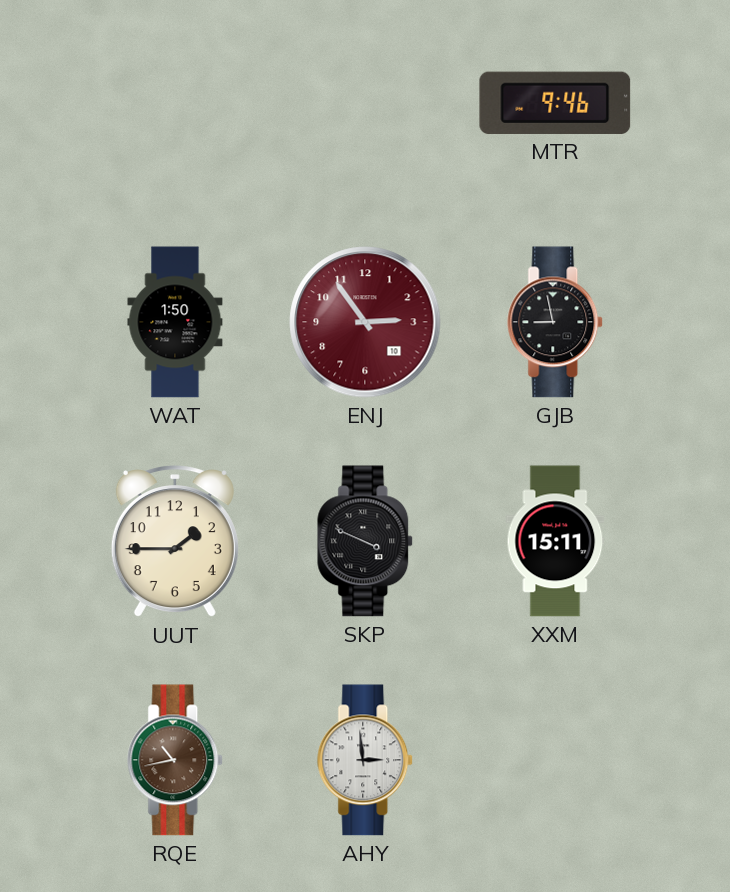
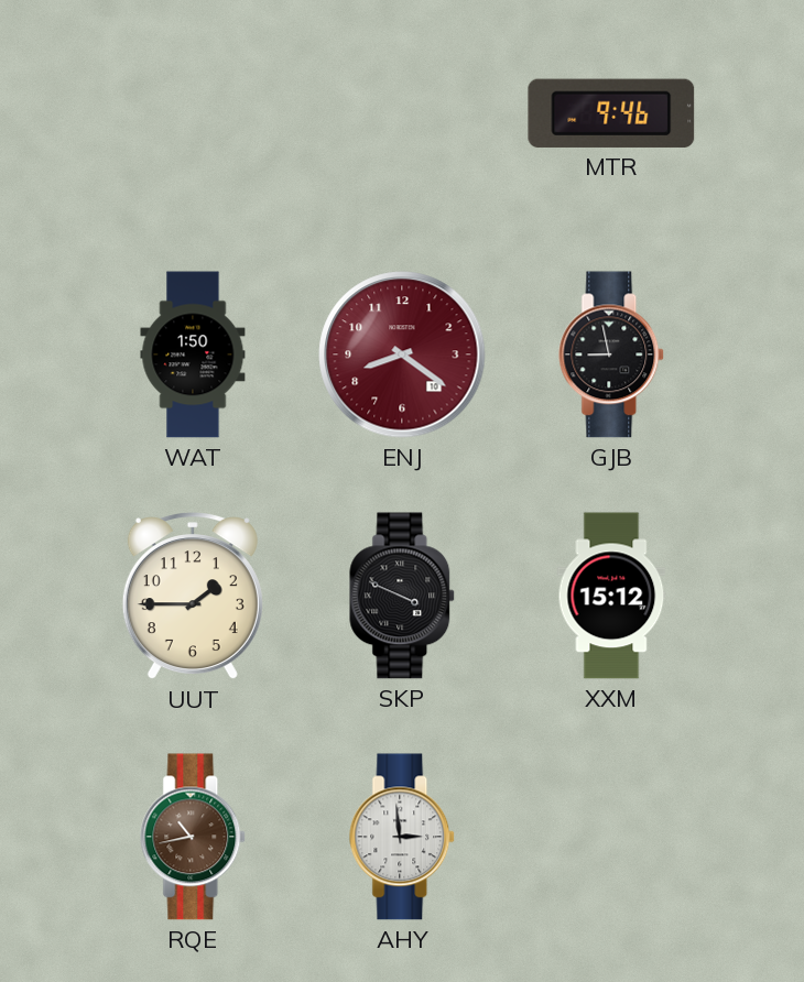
ENJ: 2:54 -> 8:21 (402, 354)
XXM: 15:11 -> 15:12 (611, 596)
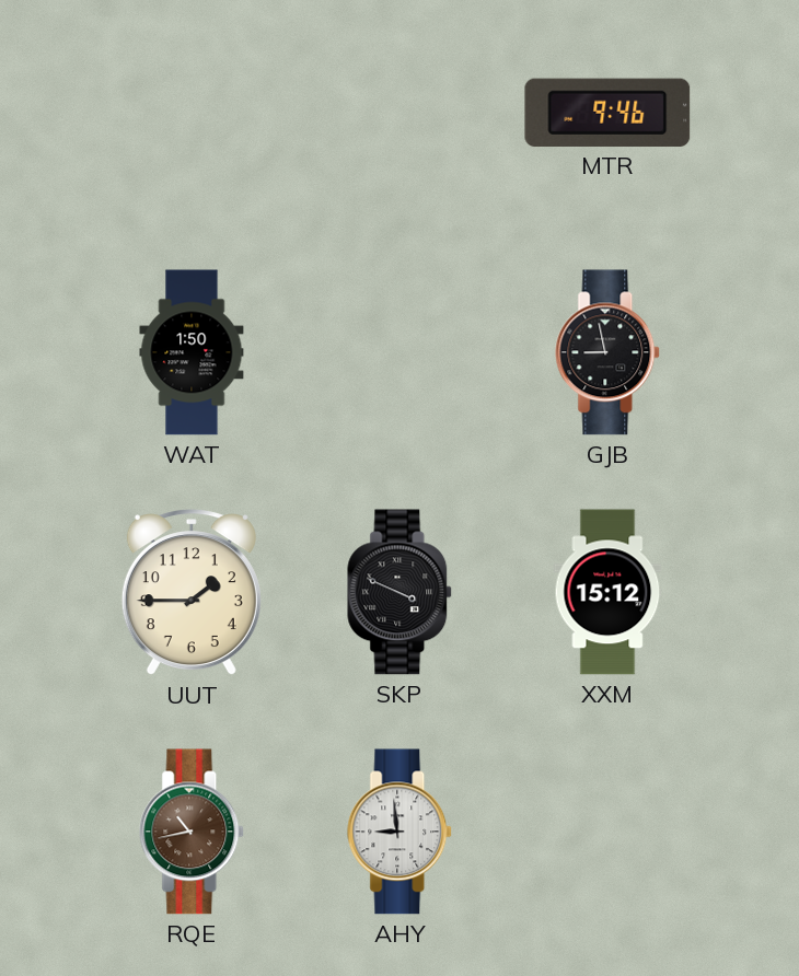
ENJ: 8:21 -> none (402, 354)
AHY: 2:59 -> 8:59 (401, 832)
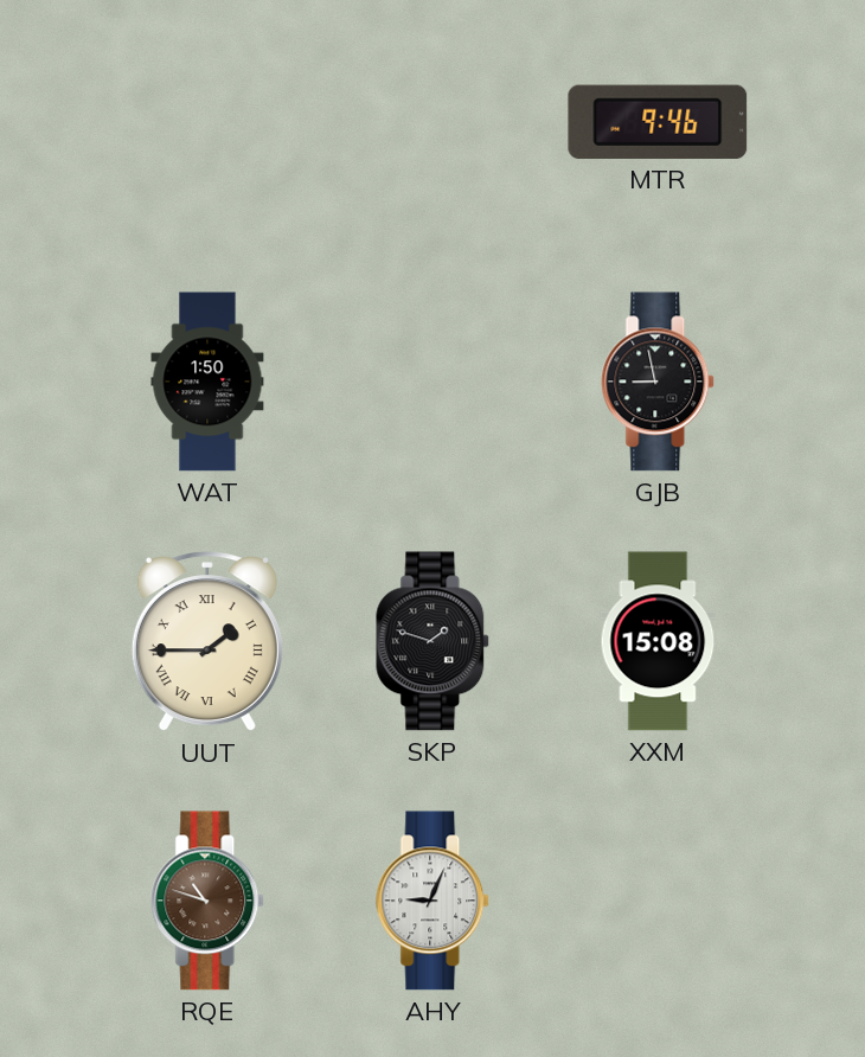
UUT numerals: Arabic -> Roman (207, 642)
SKP: 3:49 -> 1:48 (434, 641)
XXM: 15:12 -> 15:08 (658, 641)
RQE: 10:43 -> 10:48 (209, 901)
AHY: 8:59 -> 9:04 (434, 901)
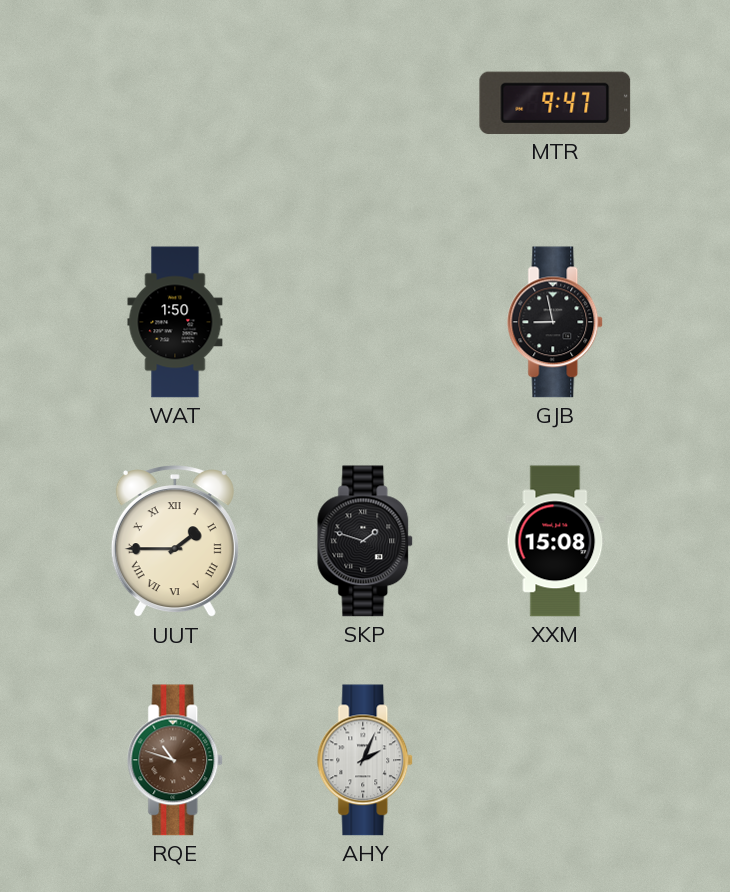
MTR: 9:46 -> 9:47 (555, 103)
AHY: 9:04 -> 2:04 (366, 760)
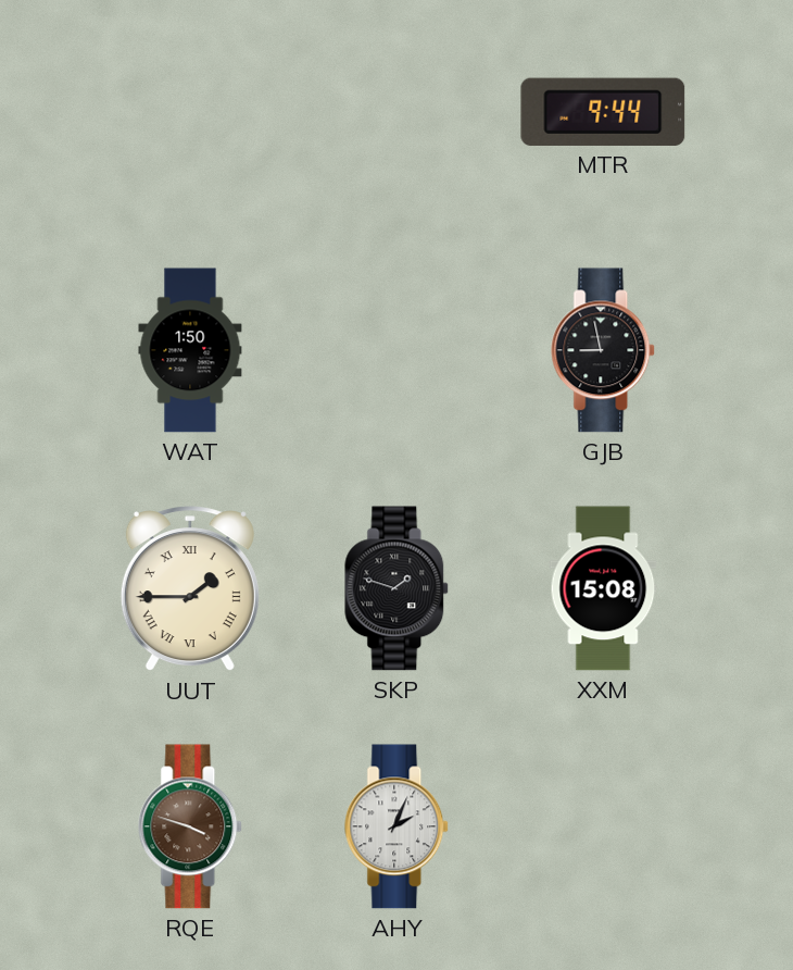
MTR: 9:47 -> 9:44 (603, 112)
RQE: 10:48 -> 3:48 (191, 826)
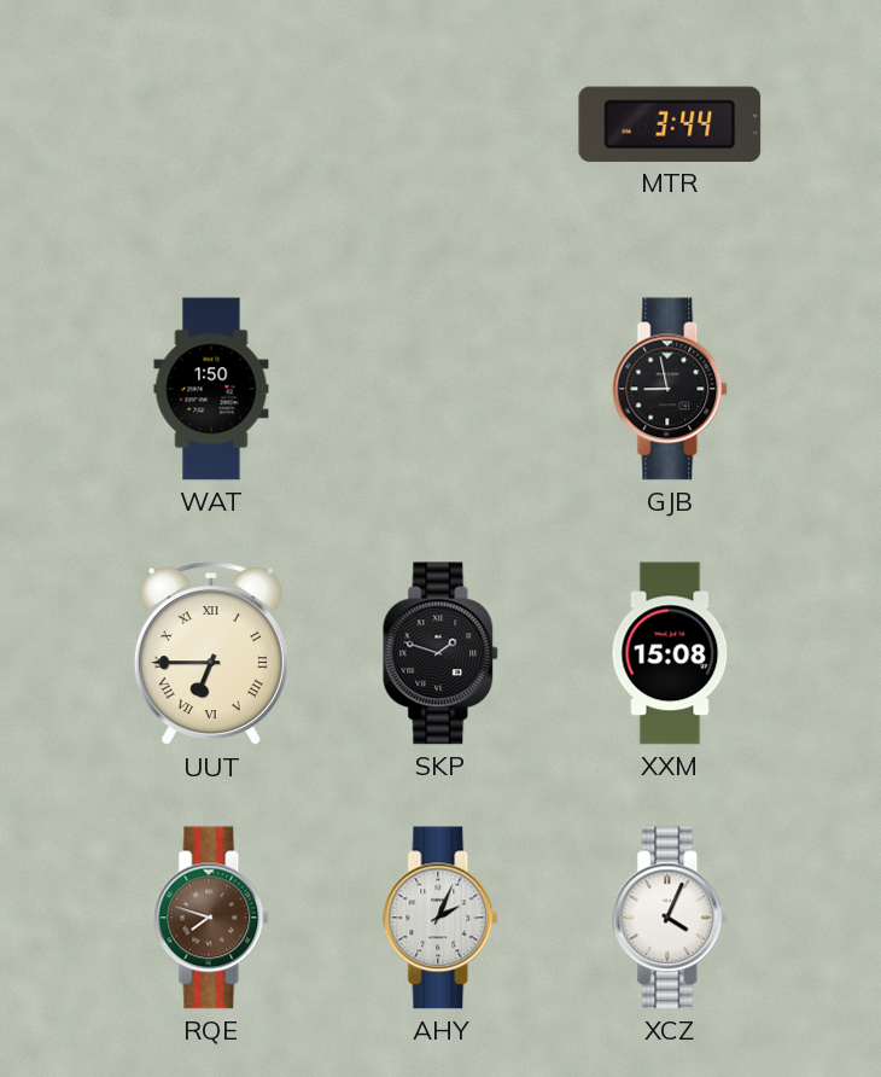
MTR: 9:44 -> 3:44 (670, 124)
UUT: 1:45 -> 6:45 (211, 654)
RQE: 3:48 -> 7:48 (212, 918)
XCZ: none -> 4:04 (671, 918)
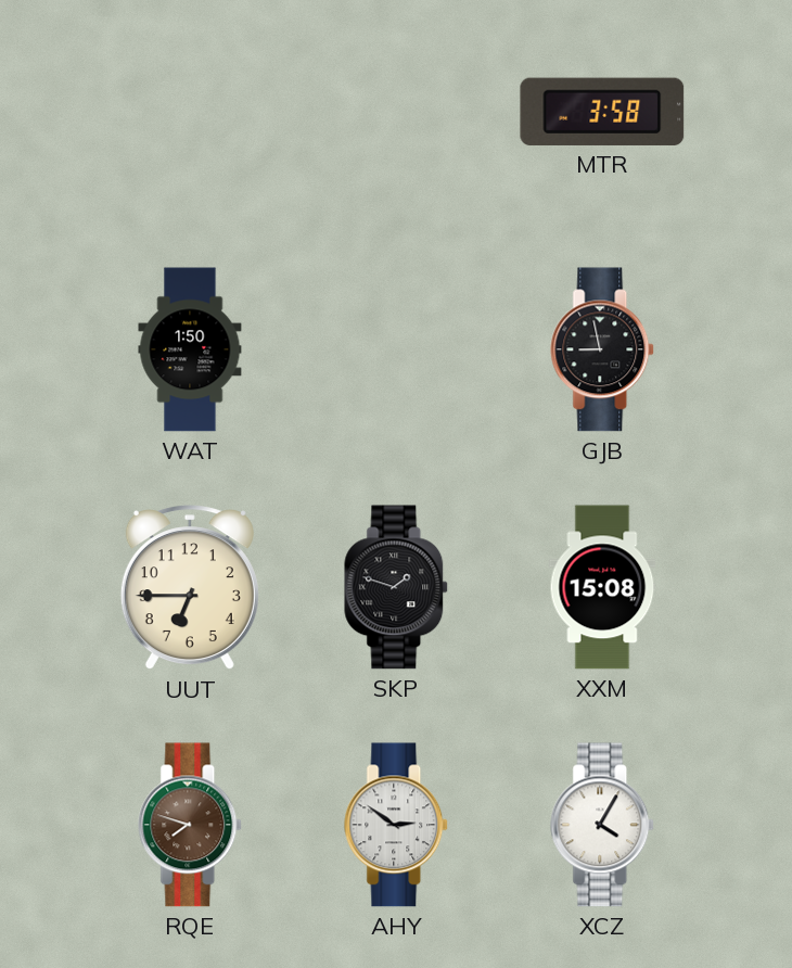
MTR: 3:44 -> 3:58 (602, 112)
UUT numerals: Roman -> Arabic (190, 588)
AHY: 2:04 -> 2:51 (397, 825)
XCZ: 4:04 -> 4:05 (603, 825)
